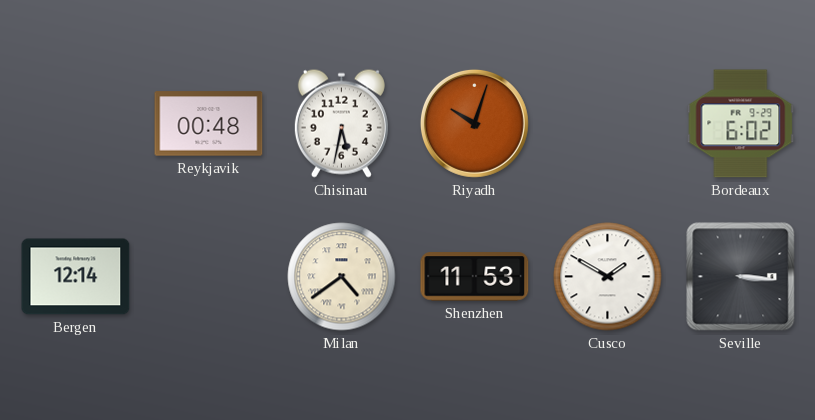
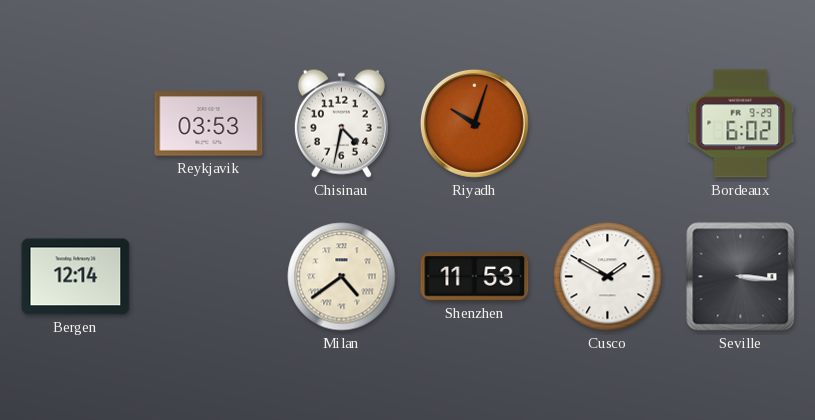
Reykjavik: 00:48 -> 03:53 (209, 124)
Chisinau: 5:32 -> 4:32 (341, 123)
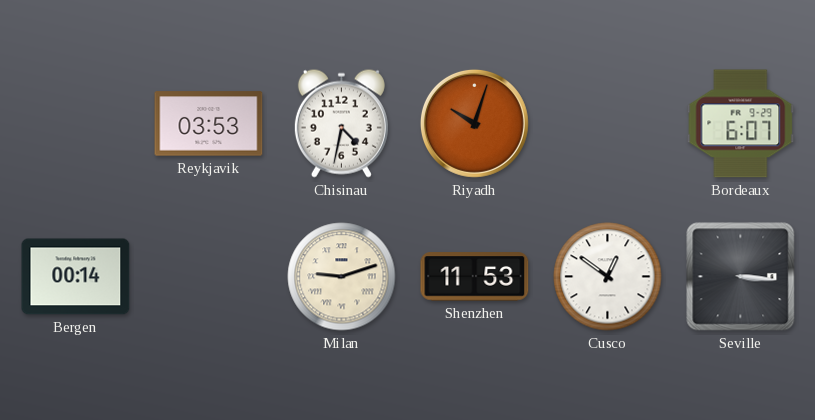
Bordeaux: 6:02 -> 6:07 (741, 124)
Bergen: 12:14 -> 00:14 (76, 277)
Milan: 4:39 -> 9:12 (342, 277)
Cusco: 1:50 -> 12:51 (608, 277)
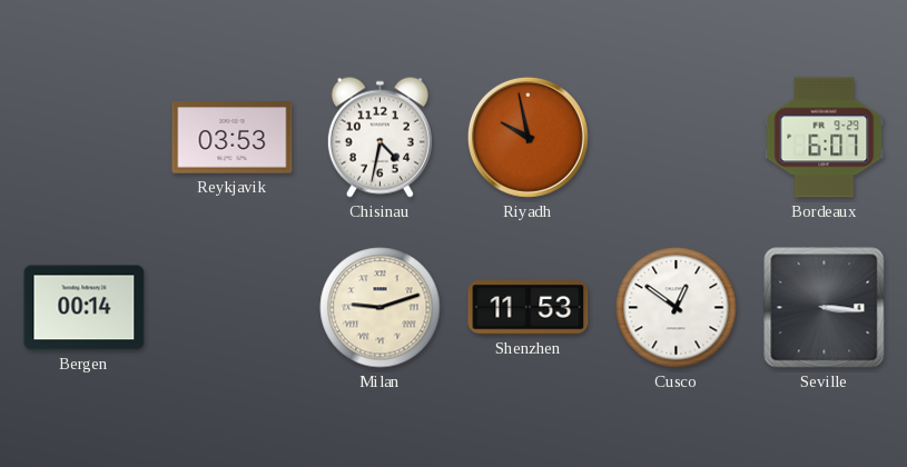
Riyadh: 10:03 -> 9:58 (528, 137)
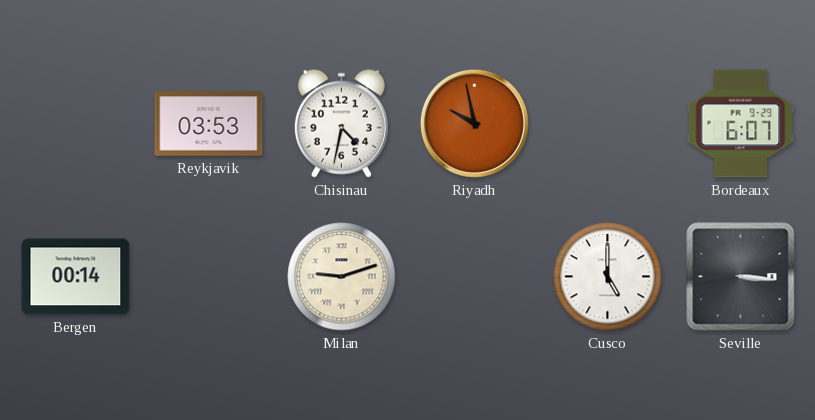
Shenzhen: 11:53 -> none (529, 308)
Cusco: 12:51 -> 5:00 (608, 277)
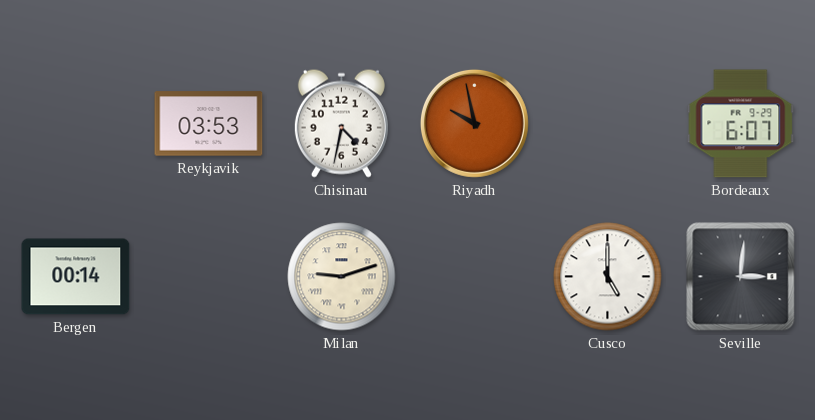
Seville: 3:16 -> 3:01 (741, 277)
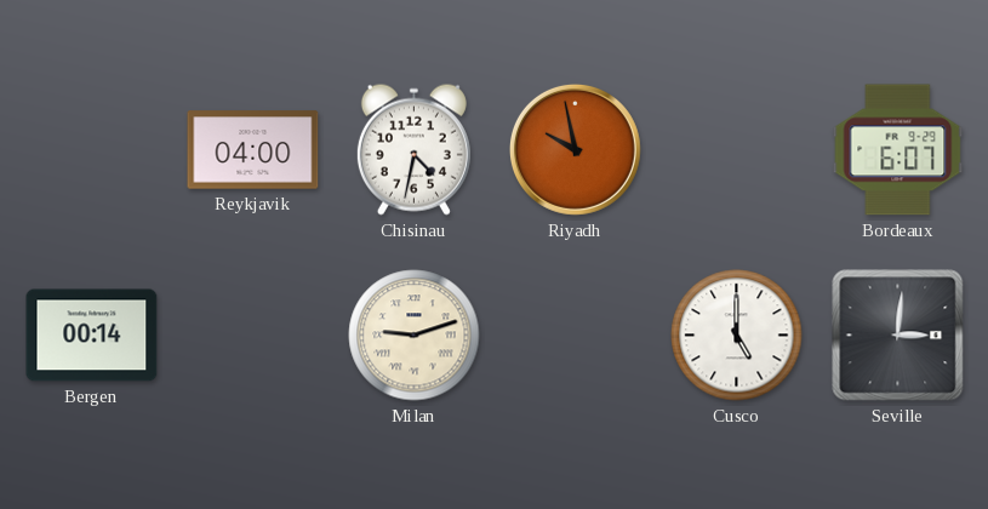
Reykjavik: 03:53 -> 04:00 (253, 150)
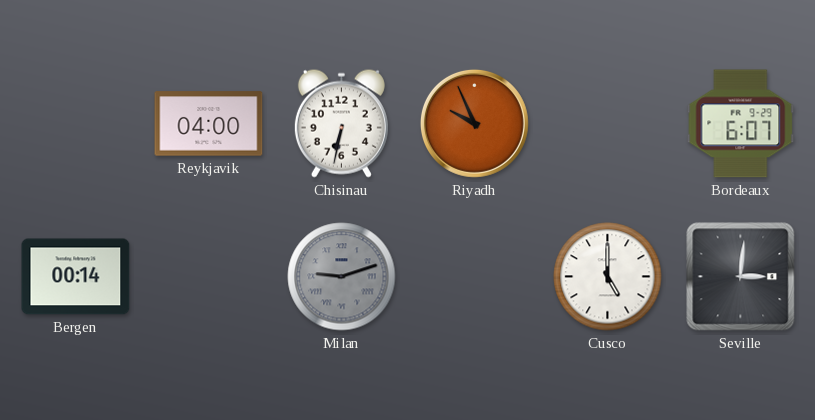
Chisinau: 4:32 -> 6:32 (341, 123)
Riyadh: 9:58 -> 9:56 (474, 123)
Milan dial: cream -> grey (342, 277)
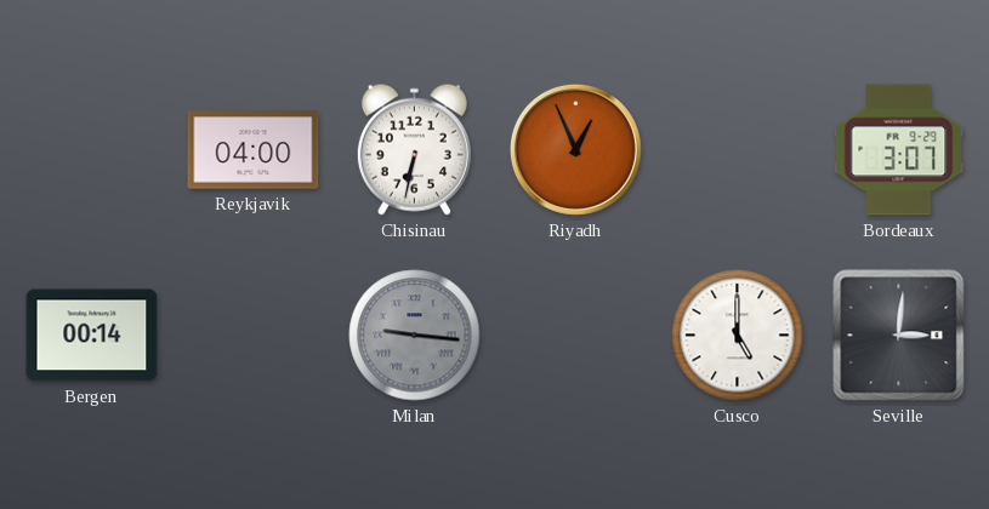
Riyadh: 9:56 -> 12:56 (575, 149)
Bordeaux: 6:07 -> 3:07 (899, 150)
Milan: 9:12 -> 9:16 (415, 336)
